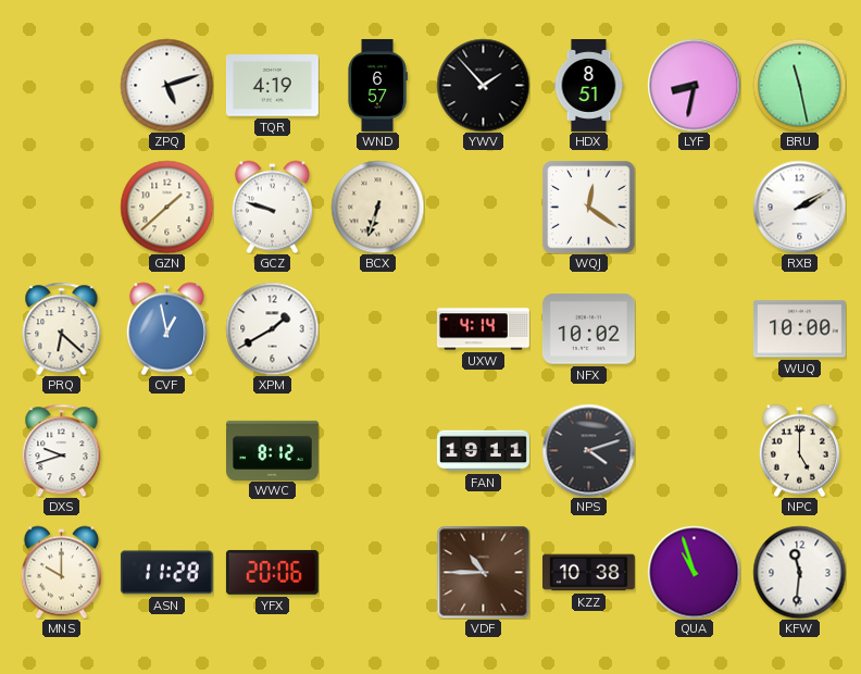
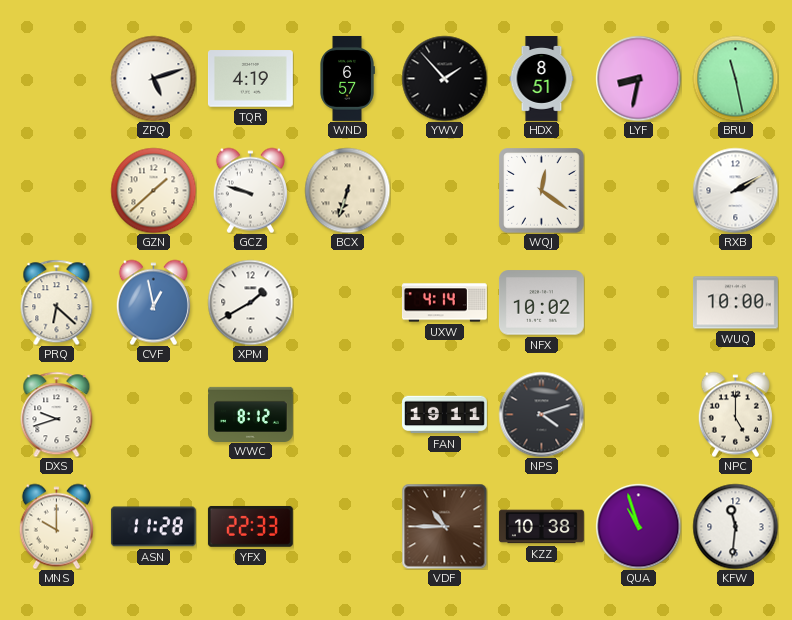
YFX: 20:06 -> 22:33 (250, 526)
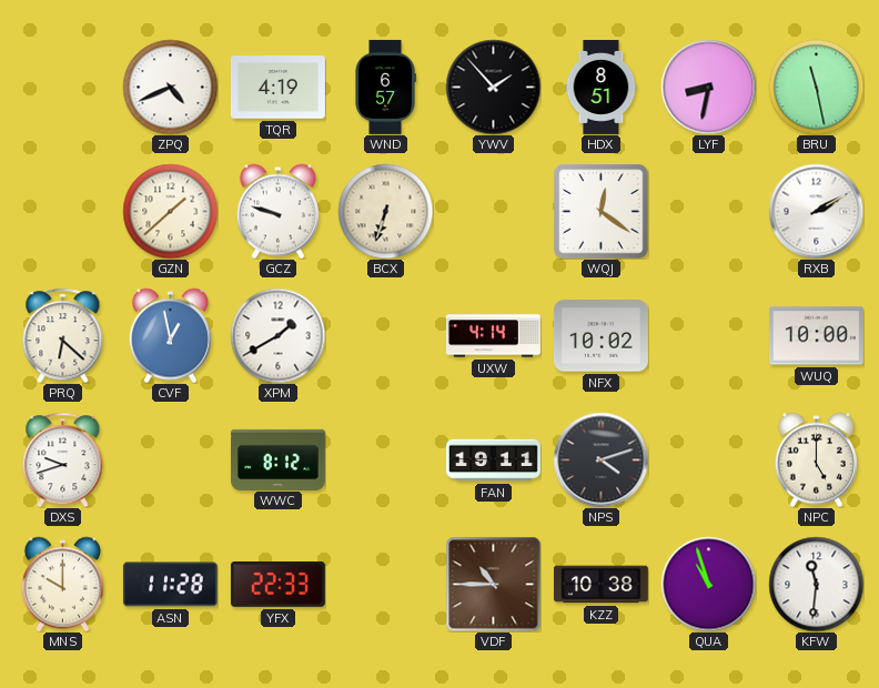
ZPQ: 5:12 -> 4:41 (170, 87)
